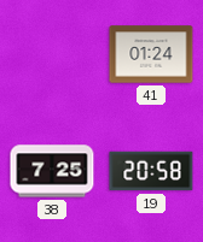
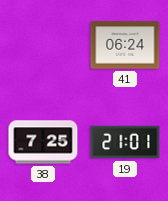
41: 01:24 -> 06:24 (125, 45)
19: 20:58 -> 21:01 (125, 142)
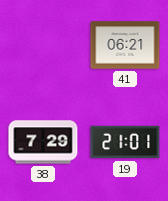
41: 06:24 -> 06:21 (125, 45)
38: 7:25 -> 7:29 (43, 142)
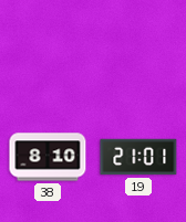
41: 06:21 -> none (125, 45)
38: 7:29 -> 8:10 (48, 157)
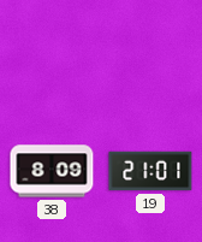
38: 8:10 -> 8:09 (52, 171)
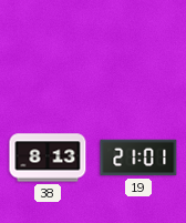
38: 8:09 -> 8:13 (48, 158)
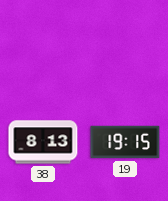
19: 21:01 -> 19:15 (125, 142)
